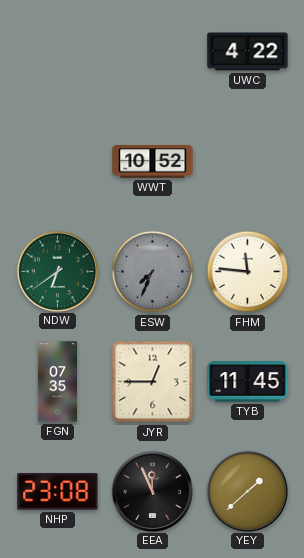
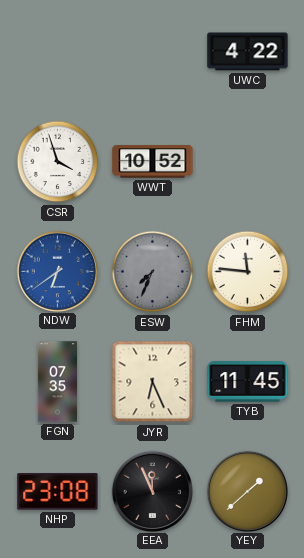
CSR: none -> 3:57 (58, 162)
NDW dial: green -> blue (57, 271)
JYR: 12:45 -> 6:26 (153, 382)
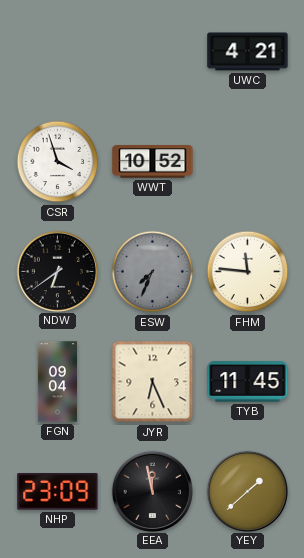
UWC: 4:22 -> 4:21 (248, 52)
NDW dial: blue -> black (57, 271)
FGN: 07:35 -> 09:04 (57, 382)
NHP: 23:08 -> 23:09 (58, 492)
EEA: 11:56 -> 11:58 (152, 491)
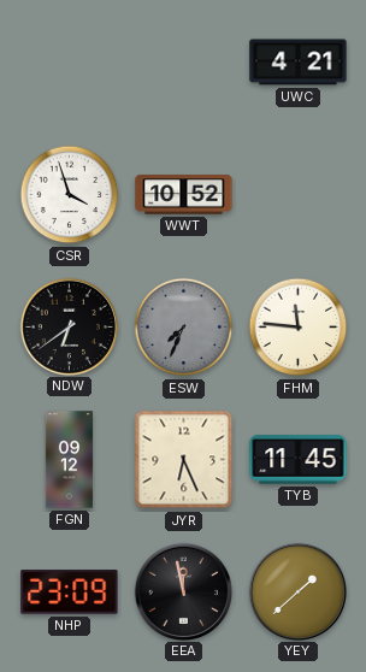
FGN: 09:04 -> 09:12 (69, 460)
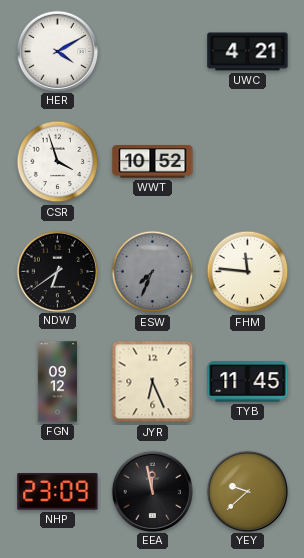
HER: none -> 4:10 (57, 51)
YEY: 1:38 -> 9:38 (247, 491)
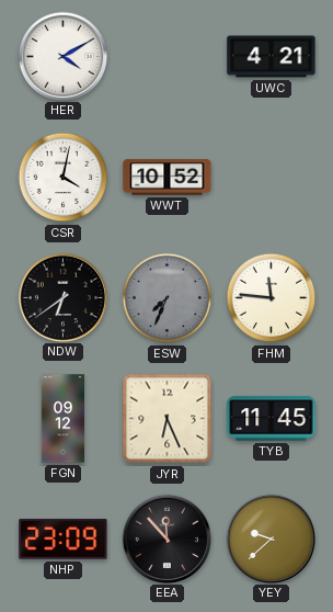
CSR: 3:57 -> 4:02 (64, 178)
EEA: 11:58 -> 11:53 (166, 539)
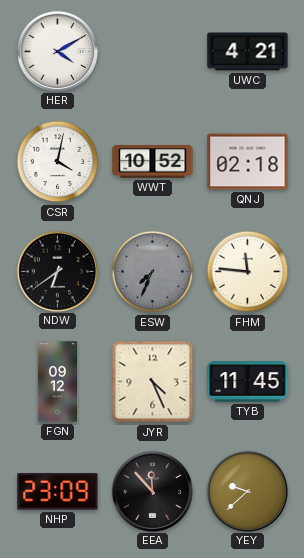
QNJ: none -> 02:18 (248, 162)
JYR: 6:26 -> 4:26 (153, 382)
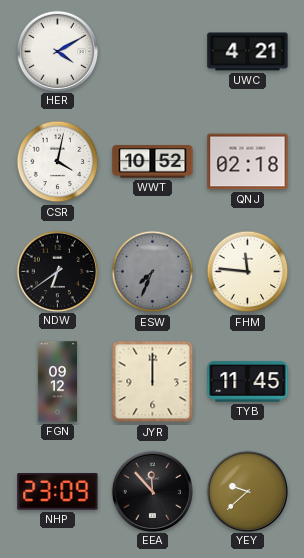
JYR: 4:26 -> 12:00 (153, 382)
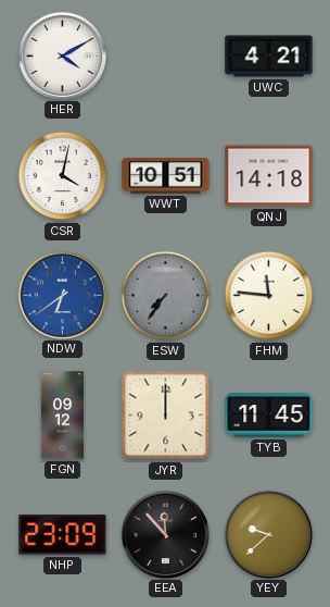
WWT: 10:52 -> 10:51 (166, 176)
QNJ: 02:18 -> 14:18 (269, 176)
NDW dial: black -> blue (62, 295)
ESW: 7:34 -> 7:36 (166, 296)
